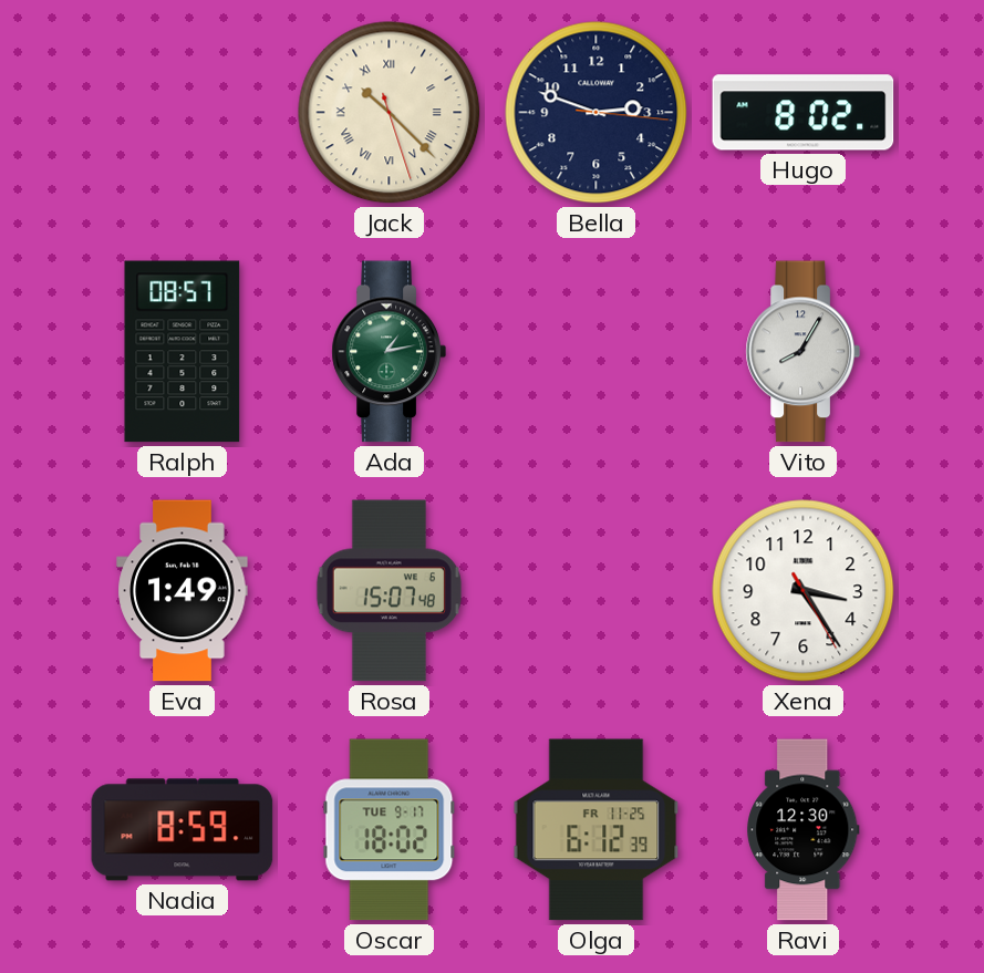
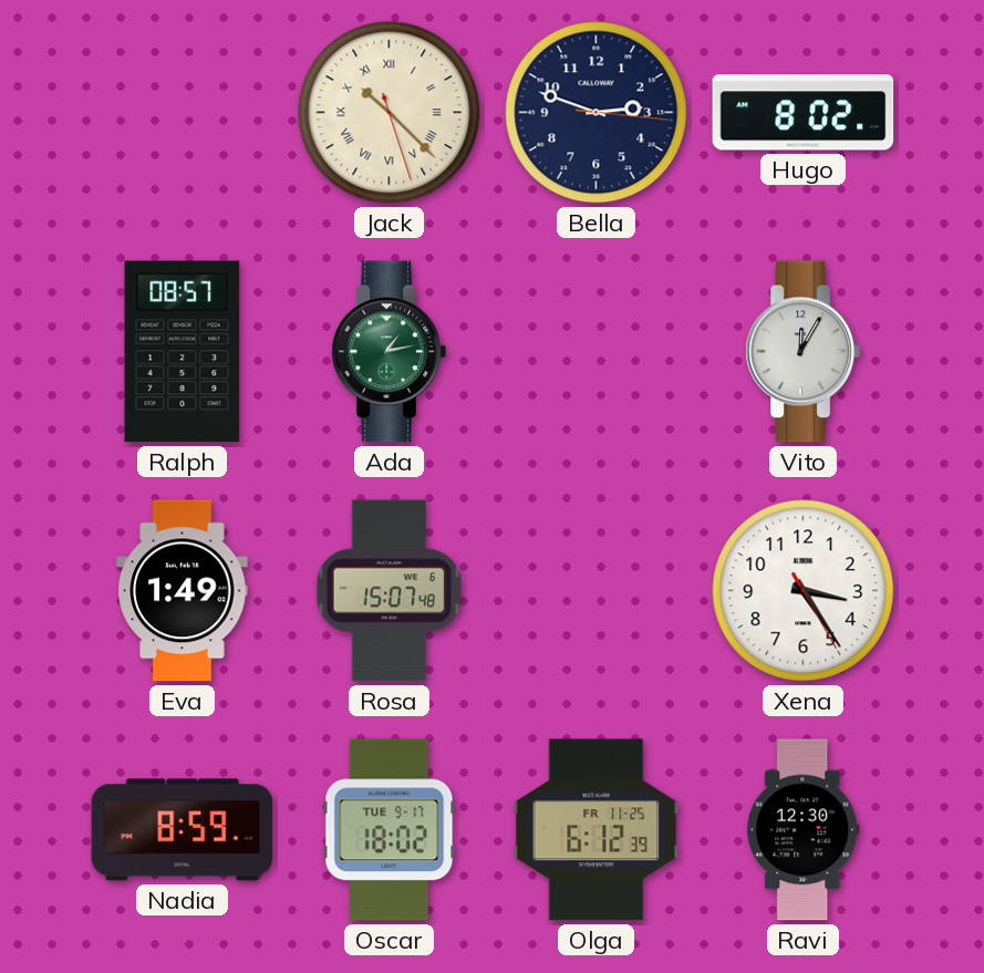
Vito: 8:05 -> 12:05 (802, 352)
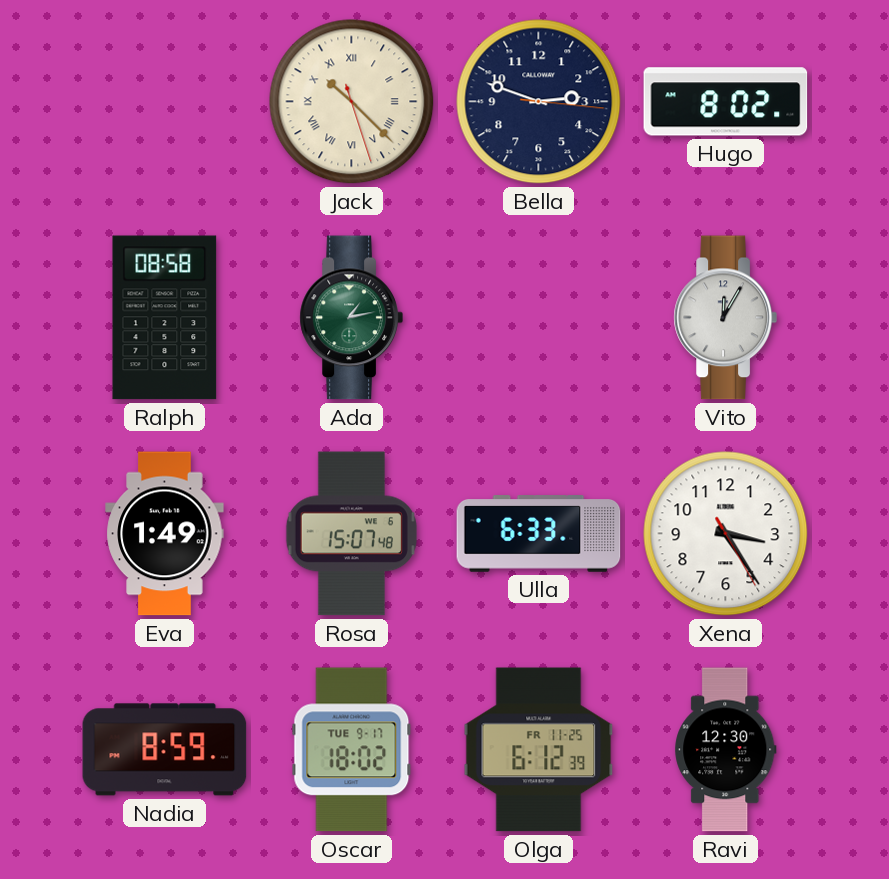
Ralph: 08:57 -> 08:58 (165, 318)
Ulla: none -> 6:33 (539, 534)
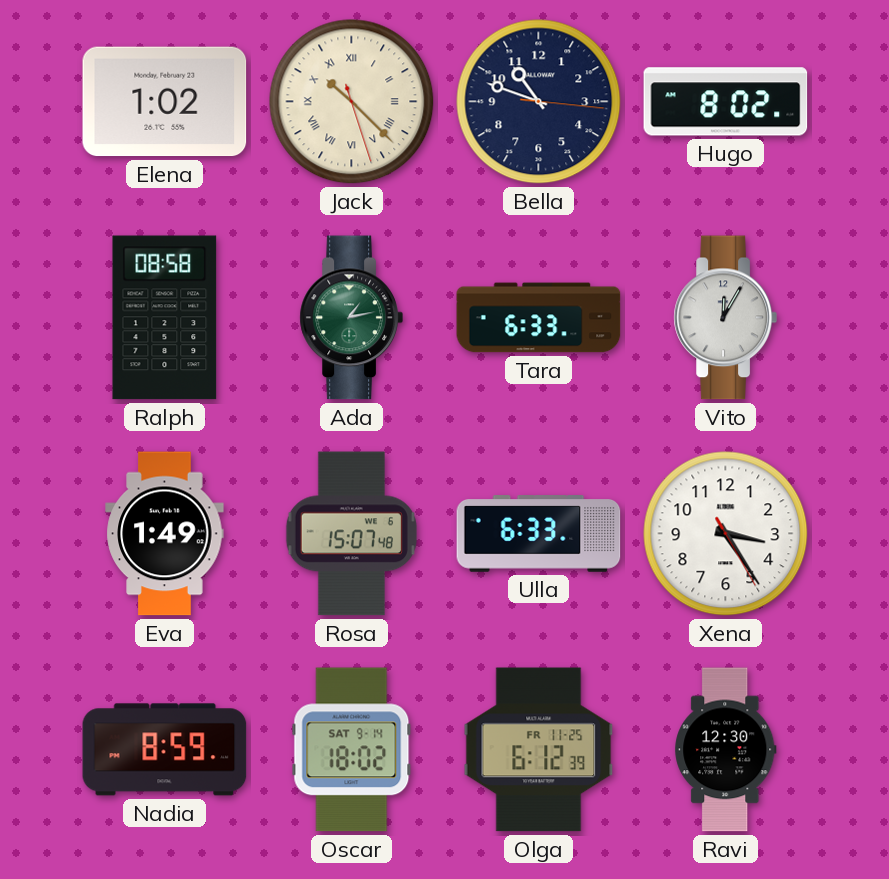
Elena: none -> 1:02 (165, 102)
Bella: 2:48 -> 10:48 (539, 102)
Tara: none -> 6:33 (539, 318)
Oscar date: TUE 9-17 -> SAT 9-14 (352, 750)
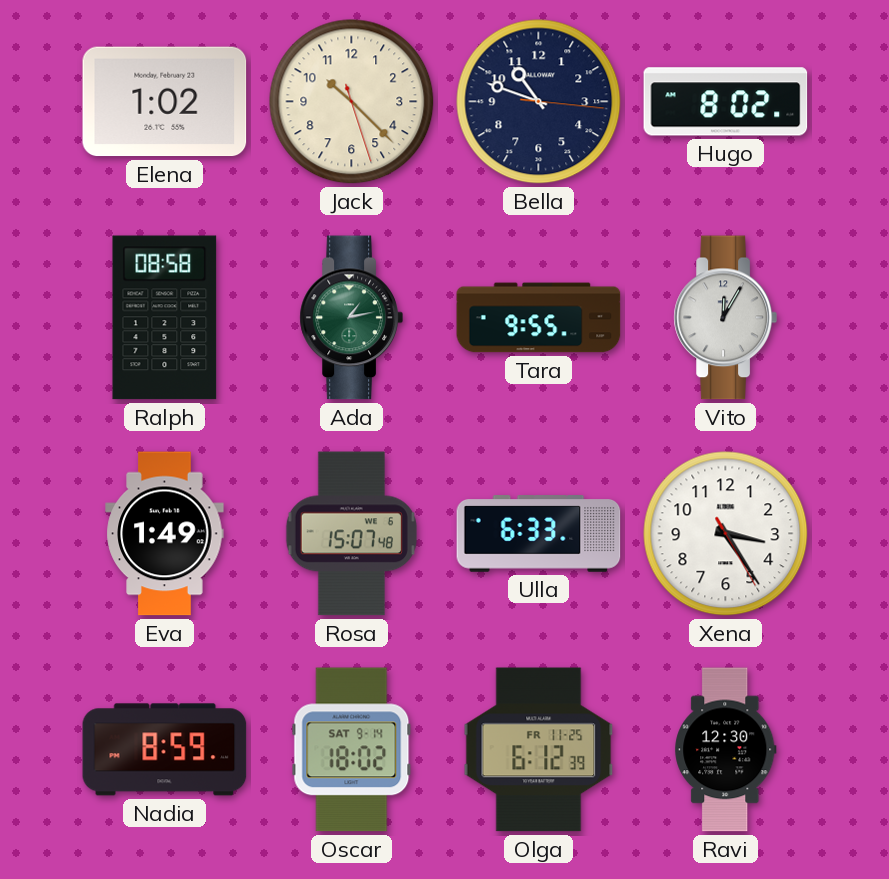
Jack numerals: Roman -> Arabic (352, 102)
Tara: 6:33 -> 9:55 (539, 318)
